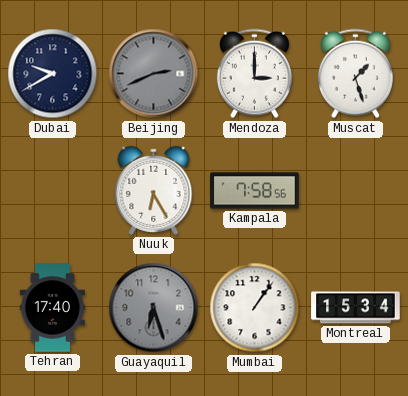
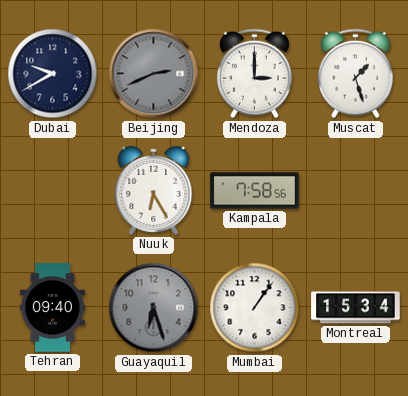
Tehran: 17:40 -> 09:40 (52, 308)
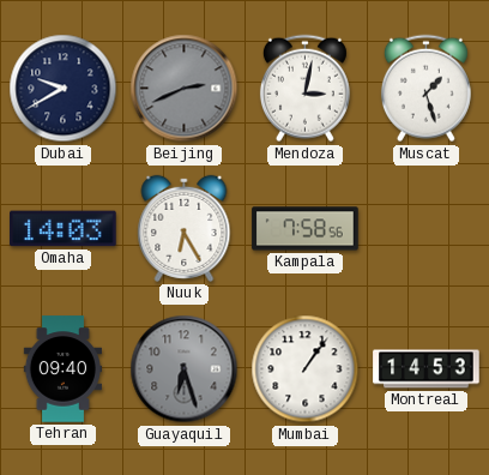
Mendoza: 3:00 -> 3:02 (304, 89)
Omaha: none -> 14:03 (64, 229)
Montreal: 15:34 -> 14:53 (427, 369)
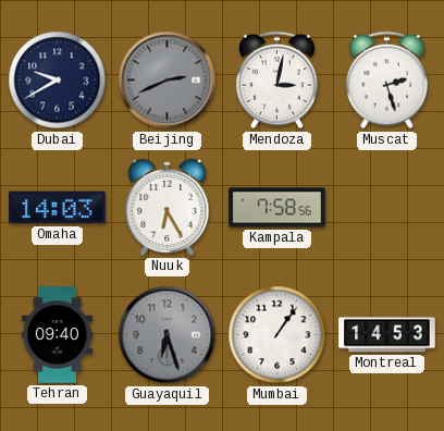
Muscat: 1:27 -> 2:27 (386, 81)
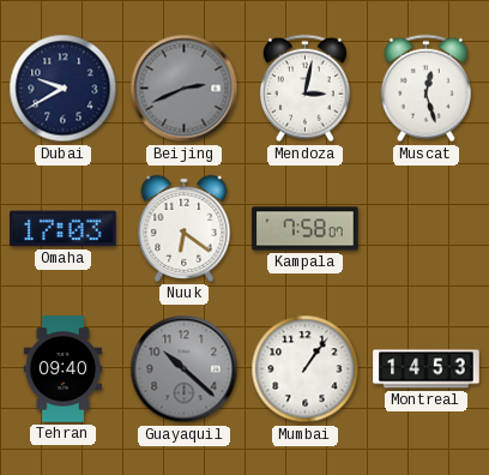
Muscat: 2:27 -> 12:27 (425, 89)
Omaha: 14:03 -> 17:03 (64, 229)
Nuuk: 6:25 -> 6:21 (185, 228)
Kampala: 7:58:56 -> 7:58:07 (306, 229)
Guayaquil: 6:27 -> 10:22 (185, 369)
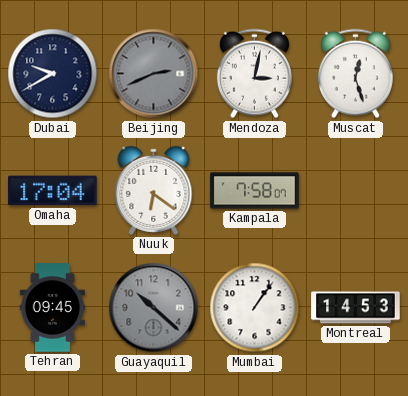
Omaha: 17:03 -> 17:04 (53, 191)
Tehran: 09:40 -> 09:45 (52, 308)
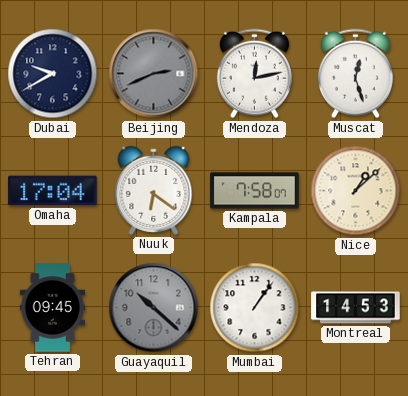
Mendoza: 3:02 -> 12:13 (254, 74)
Nice: none -> 1:08 (356, 191)
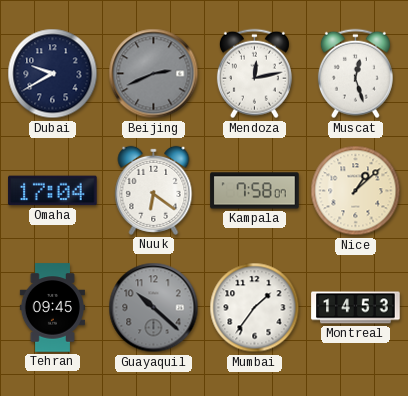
Mumbai: 1:06 -> 1:36 (255, 308)
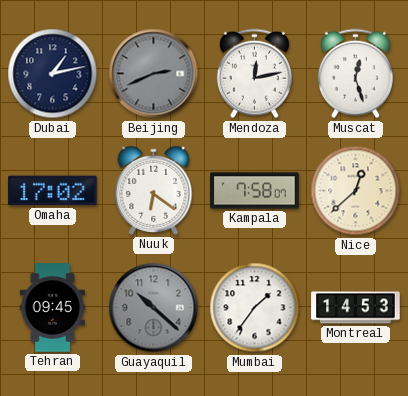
Dubai: 9:40 -> 1:13 (53, 74)
Omaha: 17:04 -> 17:02 (53, 191)
Nice: 1:08 -> 12:38 (356, 191)
